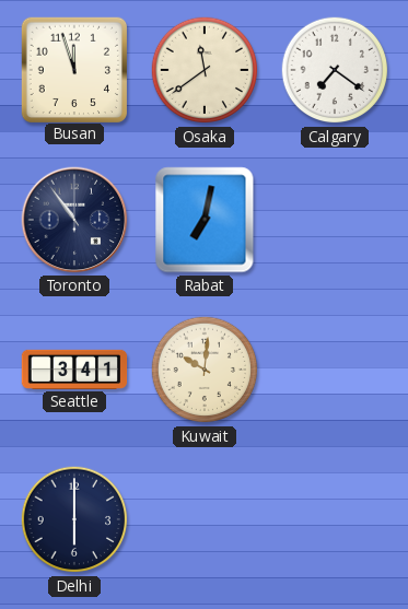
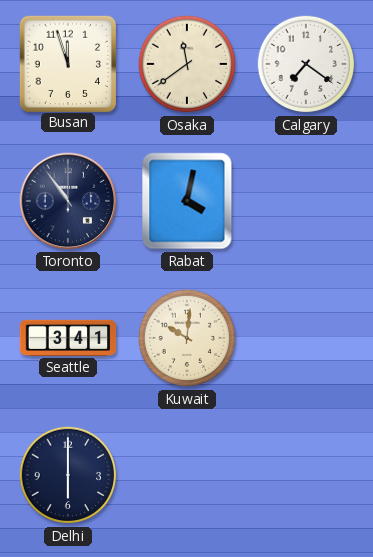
Rabat: 7:02 -> 4:02 (187, 201)
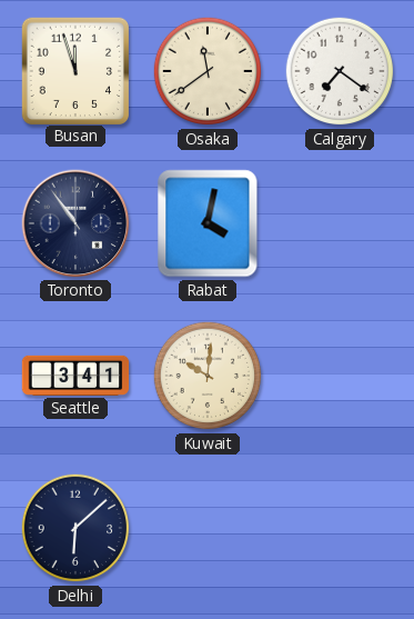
Delhi: 6:00 -> 6:08 (75, 528)
